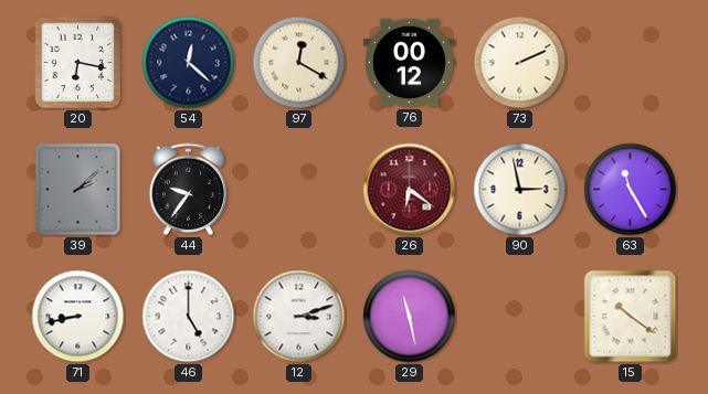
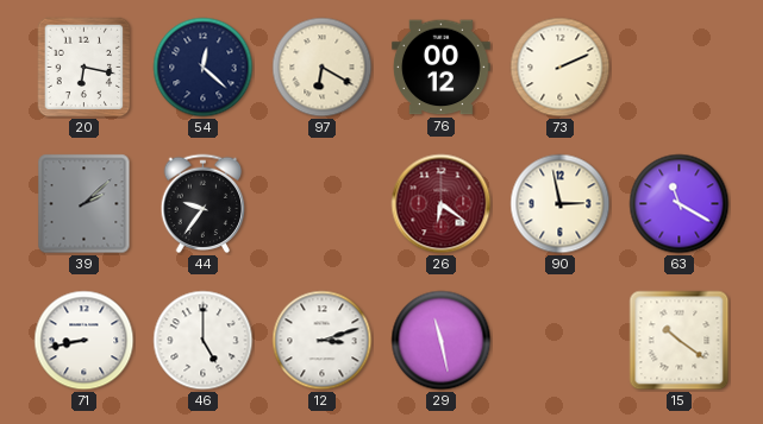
97: 12:20 -> 6:20 (323, 68)
63: 11:25 -> 11:20 (680, 204)
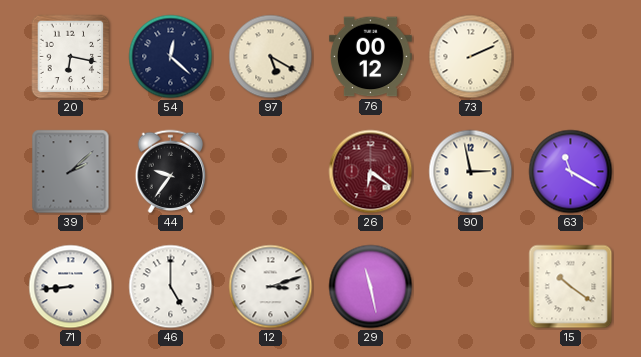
97: 6:20 -> 5:20 (271, 57)
71: 8:43 -> 8:44 (71, 287)
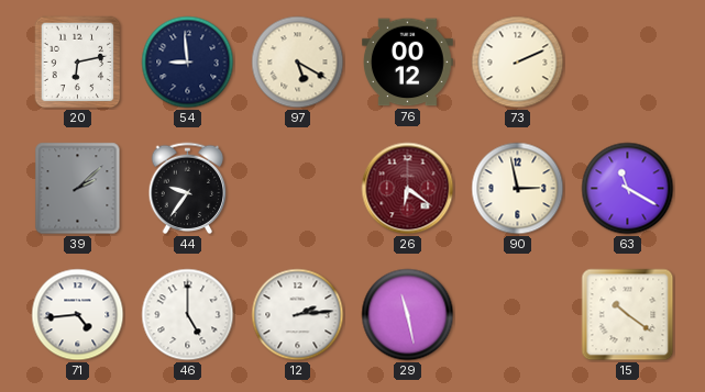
20: 6:17 -> 6:13 (78, 63)
54: 12:22 -> 8:59 (188, 63)
71: 8:44 -> 4:44 (78, 315)
12: 3:12 -> 2:14 (298, 315)
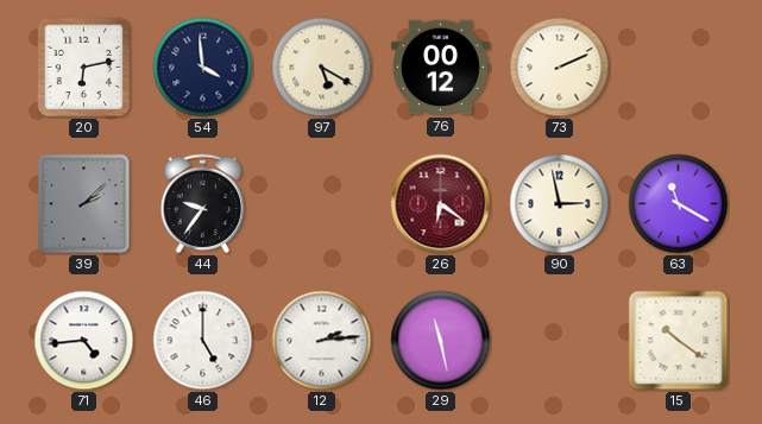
54: 8:59 -> 3:59 (203, 68)
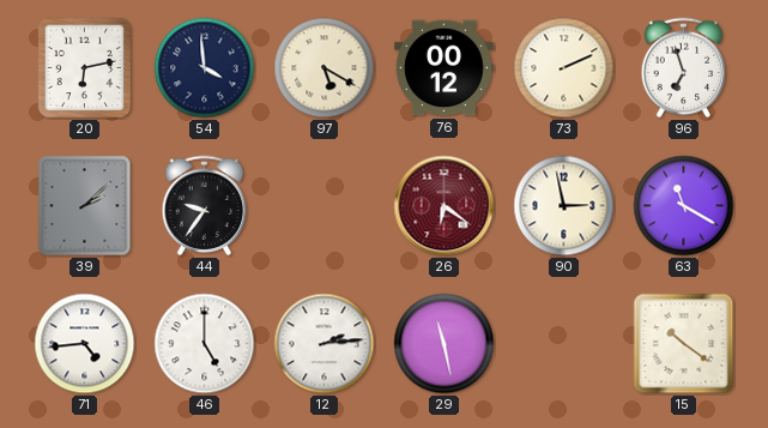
96: none -> 6:57 (684, 68)
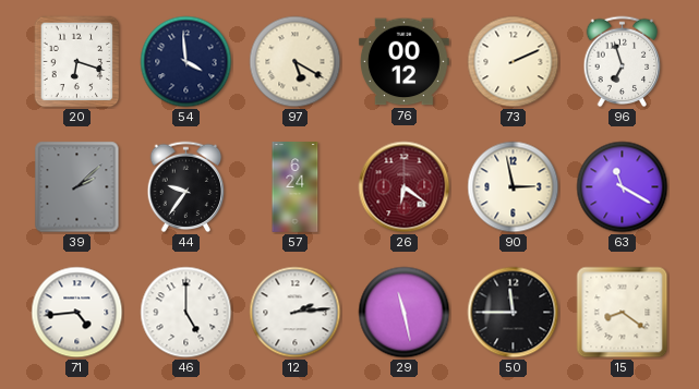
20: 6:13 -> 6:18 (77, 62)
57: none -> 6:24 (296, 187)
50: none -> 11:45 (514, 313)
15: 10:21 -> 8:21 (623, 313)
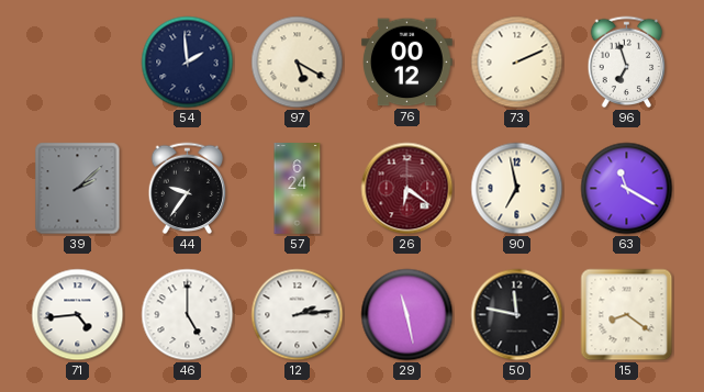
20: 6:18 -> none (77, 62)
54: 3:59 -> 1:59 (188, 63)
90: 2:58 -> 6:58 (517, 189)
50: 11:45 -> 11:47 (517, 315)
